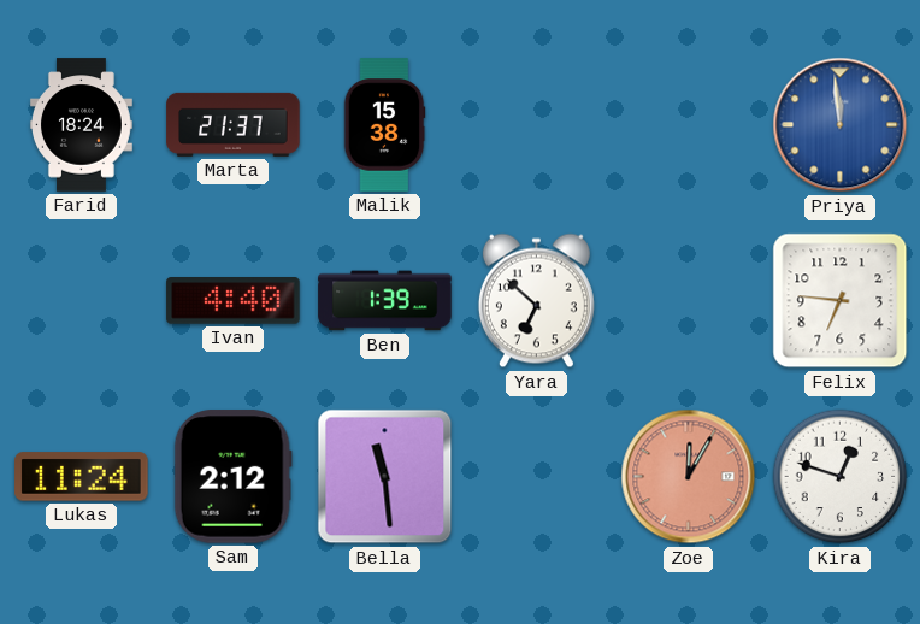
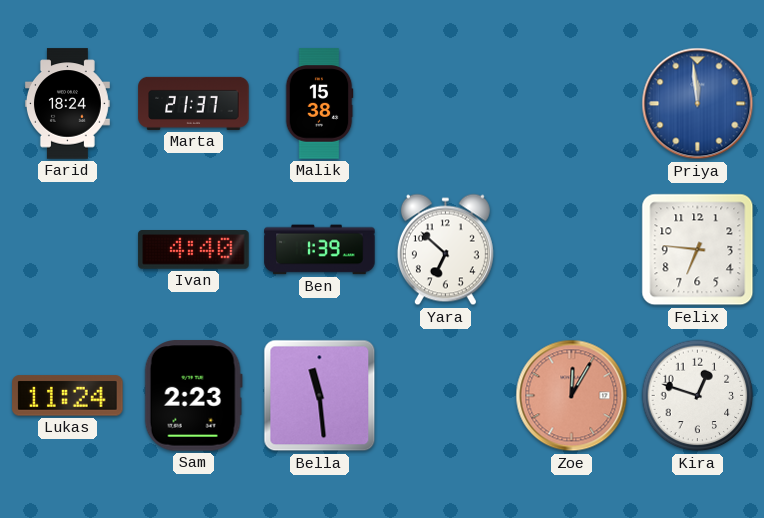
Sam: 2:12 -> 2:23 (193, 396)
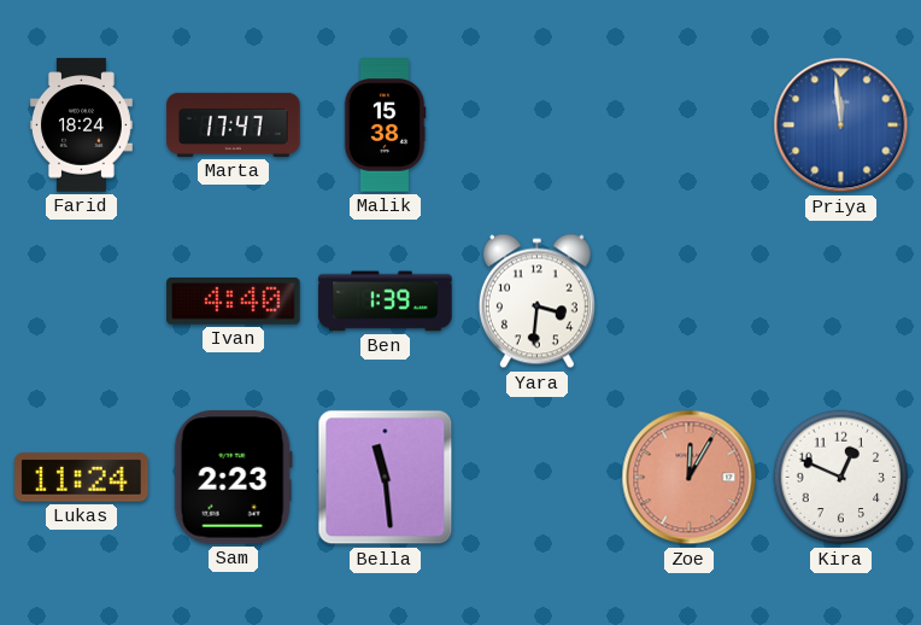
Marta: 21:37 -> 17:47 (234, 124)
Yara: 6:52 -> 3:31 (536, 302)
Felix: 6:46 -> none (698, 250)
Kira: 12:48 -> 12:49 (841, 478)
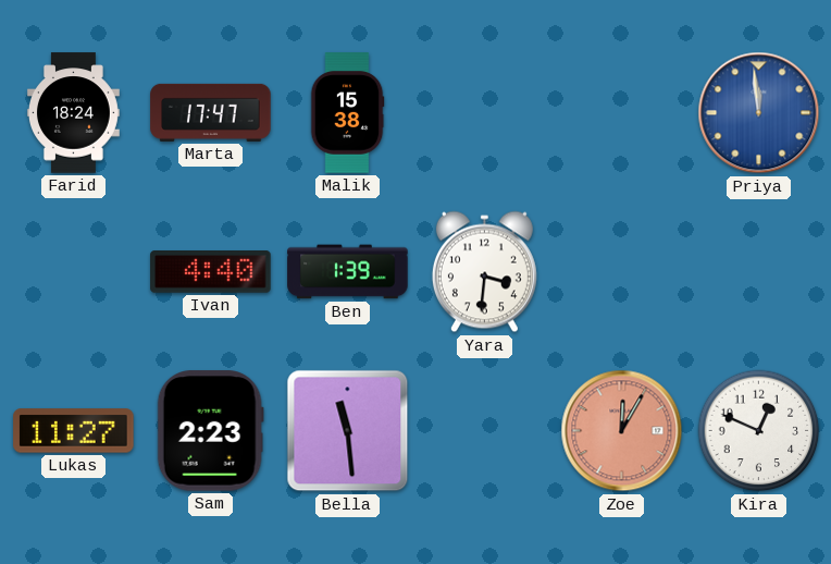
Lukas: 11:24 -> 11:27 (74, 431)
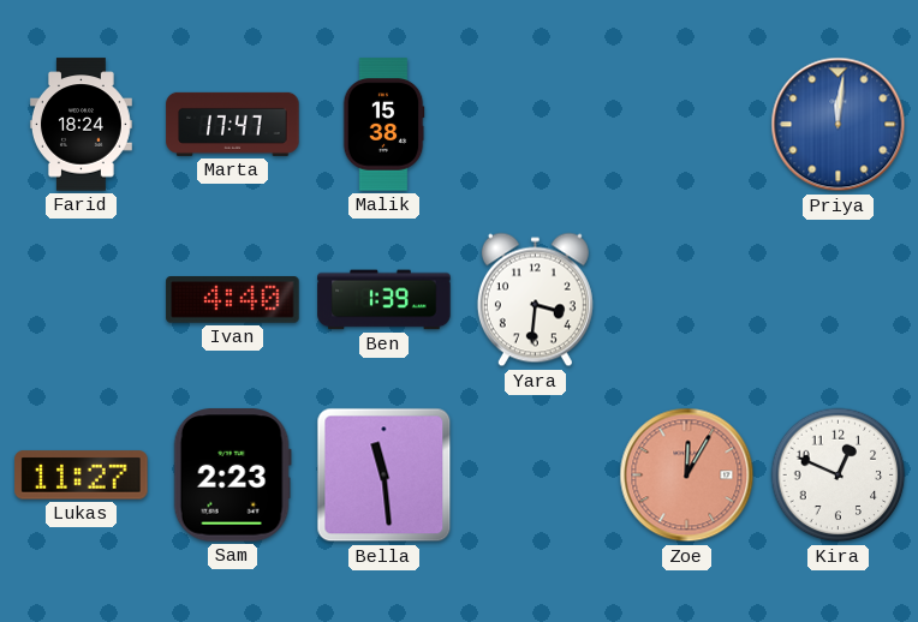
Priya: 11:59 -> 12:01 (839, 125)
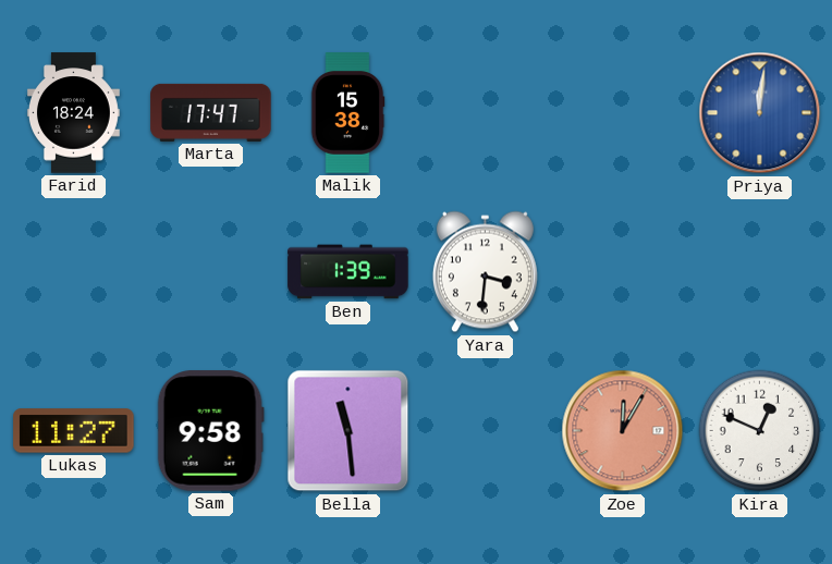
Ivan: 4:40 -> none (233, 300)
Sam: 2:23 -> 9:58 (210, 431)
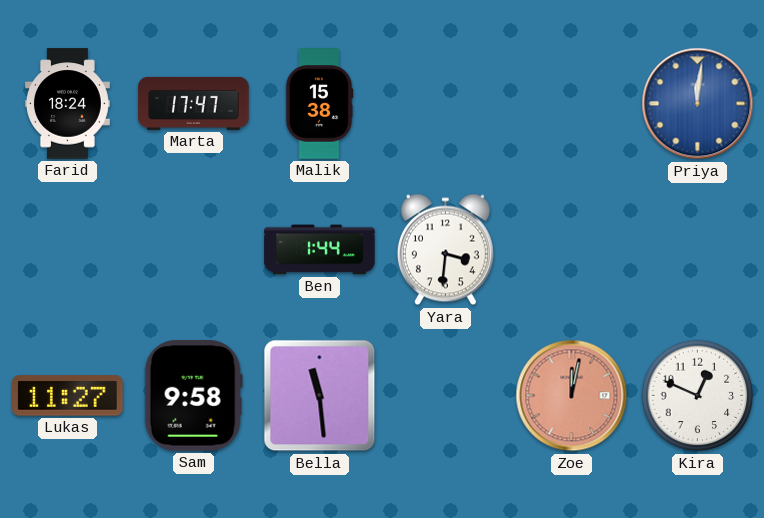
Ben: 1:39 -> 1:44 (320, 250)
Zoe: 12:05 -> 12:02 (572, 396)
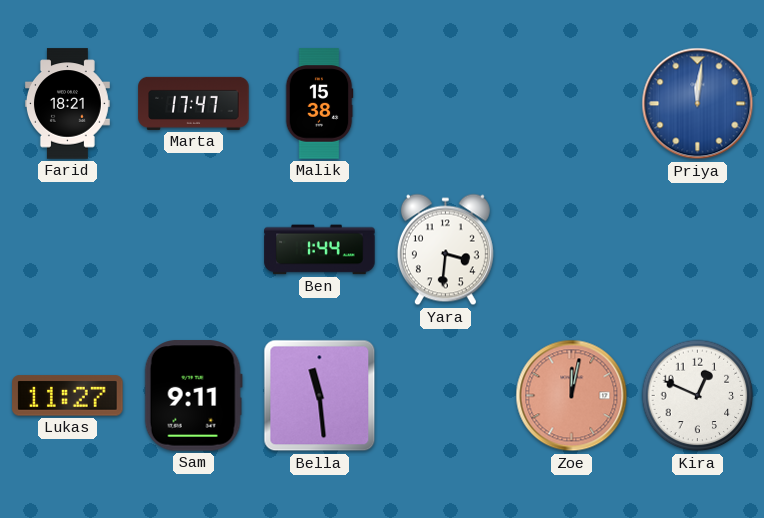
Farid: 18:24 -> 18:21 (67, 104)
Sam: 9:58 -> 9:11 (193, 396)
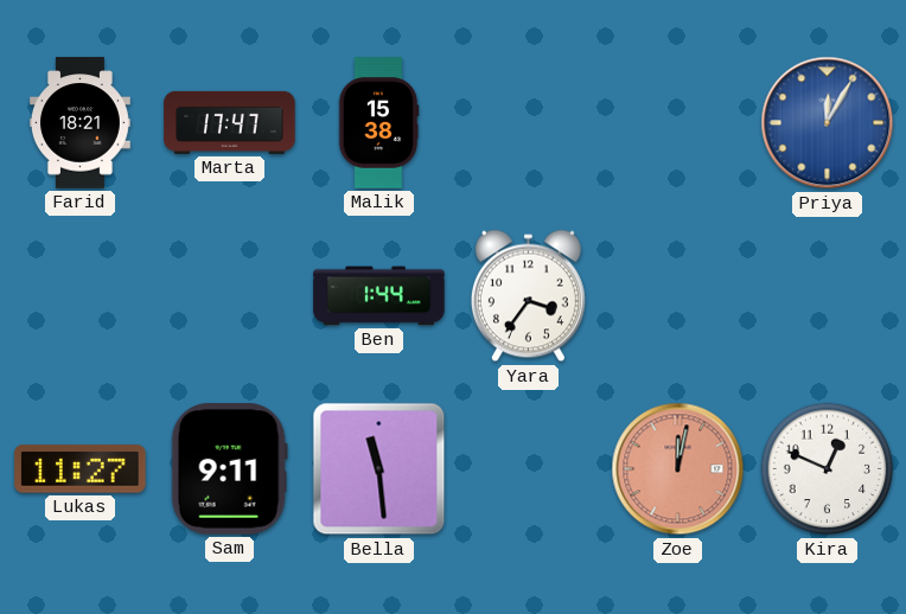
Priya: 12:01 -> 12:05 (828, 123)
Yara: 3:31 -> 3:36 (528, 296)
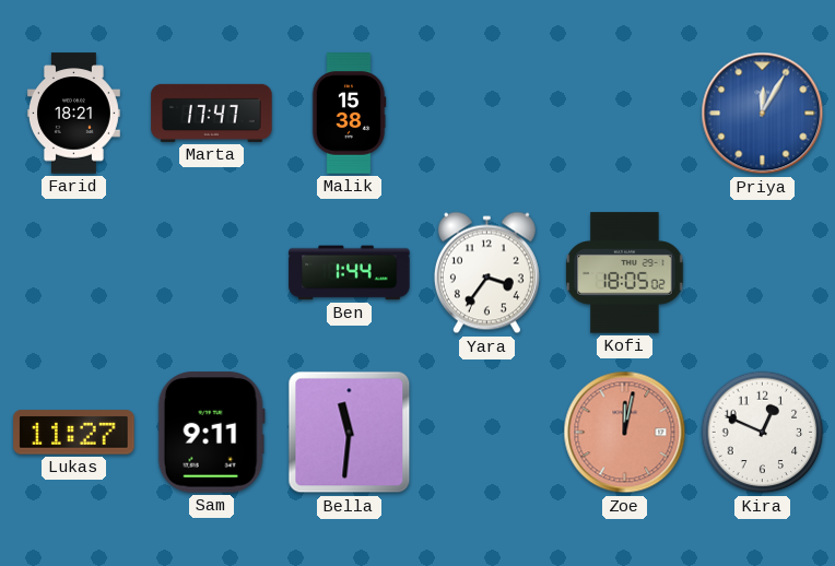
Kofi: none -> 18:05 (625, 273)
Bella: 11:29 -> 11:31 (350, 433)
